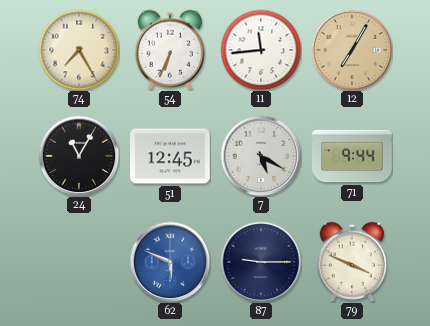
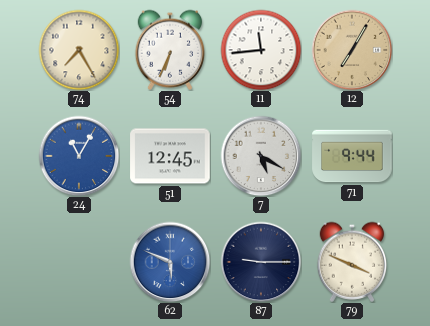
24 dial: black -> blue (79, 156)
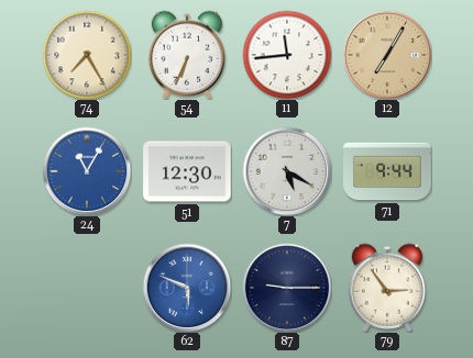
51: 12:45 -> 12:30 (187, 171)
79: 3:49 -> 2:54 (387, 288)
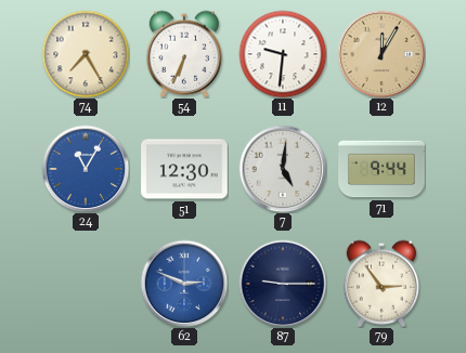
11: 11:44 -> 9:31 (283, 54)
12: 7:05 -> 12:05 (381, 54)
7: 5:20 -> 5:01 (283, 169)
62: 5:49 -> 2:49 (184, 284)
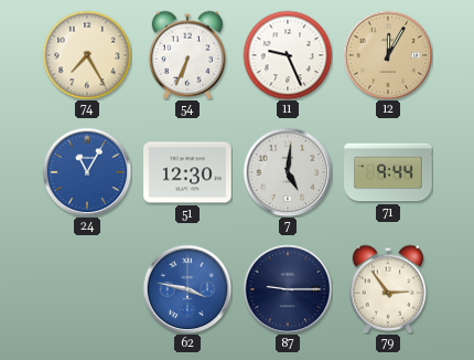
11: 9:31 -> 9:26 (288, 55)
62: 2:49 -> 3:47 (187, 289)
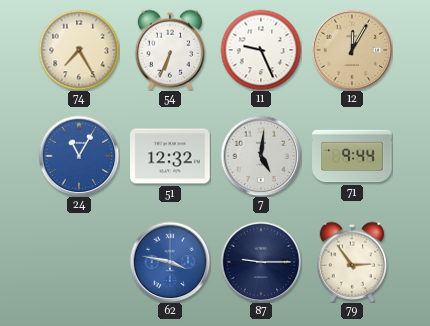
51: 12:30 -> 12:32 (170, 156)
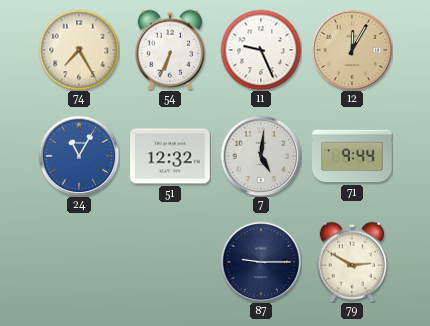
62: 3:47 -> none (170, 262)
79: 2:54 -> 2:50 (352, 262)
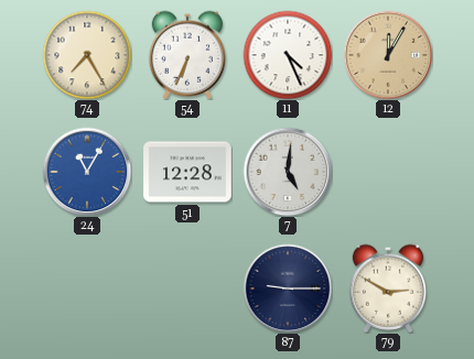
11: 9:26 -> 4:26 (288, 55)
51: 12:32 -> 12:28 (187, 172)
71: 9:44 -> none (352, 156)
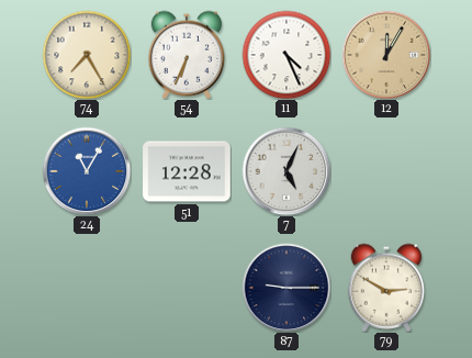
7: 5:01 -> 5:04 (286, 171)
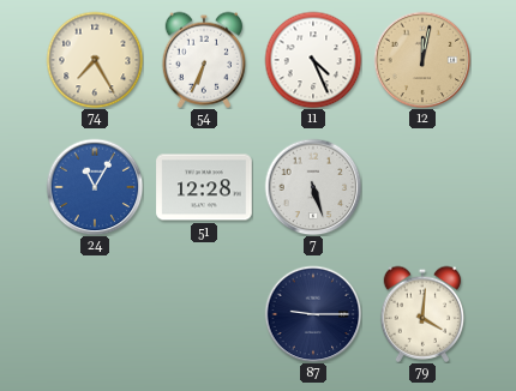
12: 12:05 -> 12:02 (422, 60)
7: 5:04 -> 5:27 (313, 187)
79: 2:50 -> 4:01 (422, 314)
